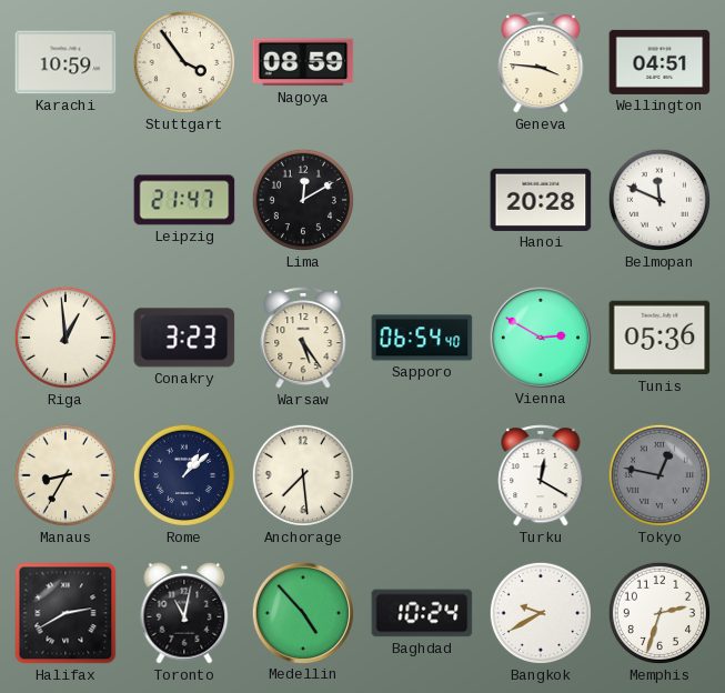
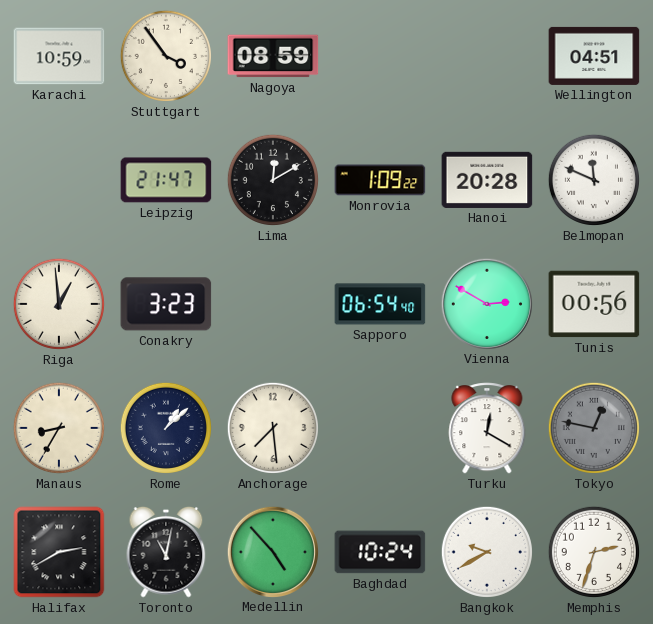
Geneva: 3:46 -> none (541, 62)
Monrovia: none -> 1:09 (380, 180)
Warsaw: 5:24 -> none (303, 338)
Tunis: 05:36 -> 00:56 (594, 304)
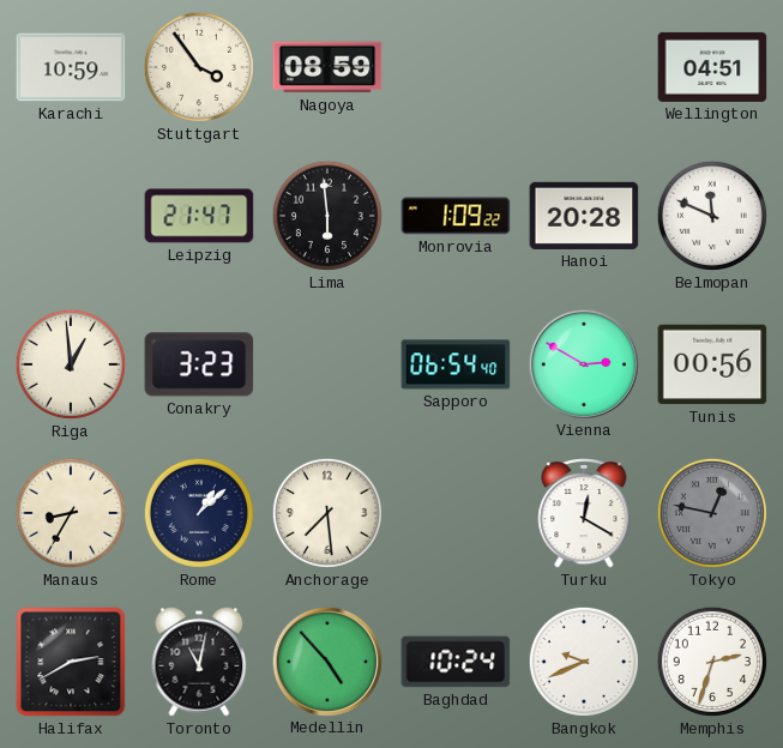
Lima: 12:10 -> 5:59 (327, 216)
Bangkok: 9:40 -> 9:41 (584, 662)
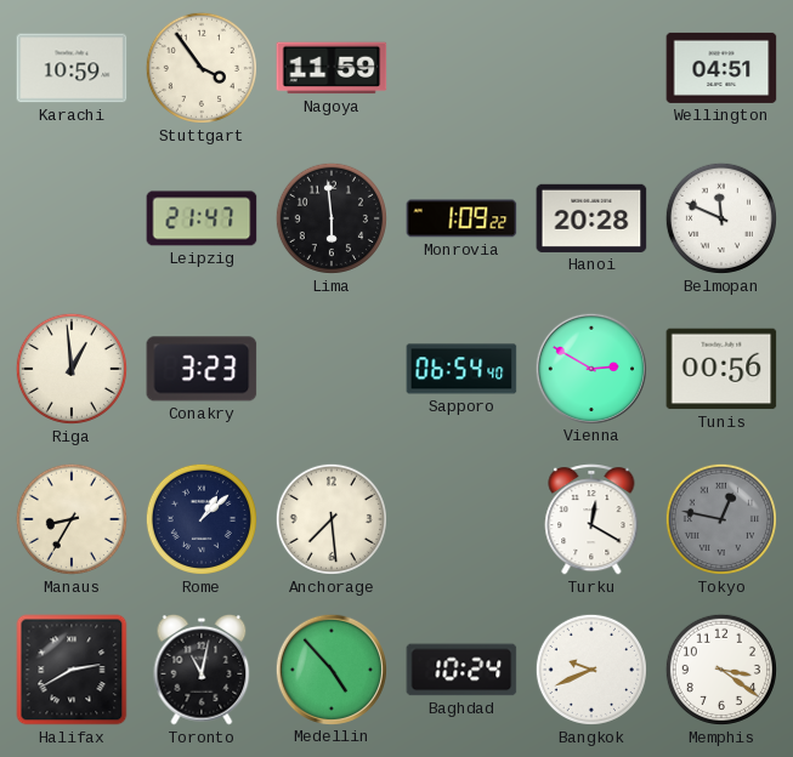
Nagoya: 08:59 -> 11:59 (332, 68)
Memphis: 2:33 -> 3:21 (721, 670)
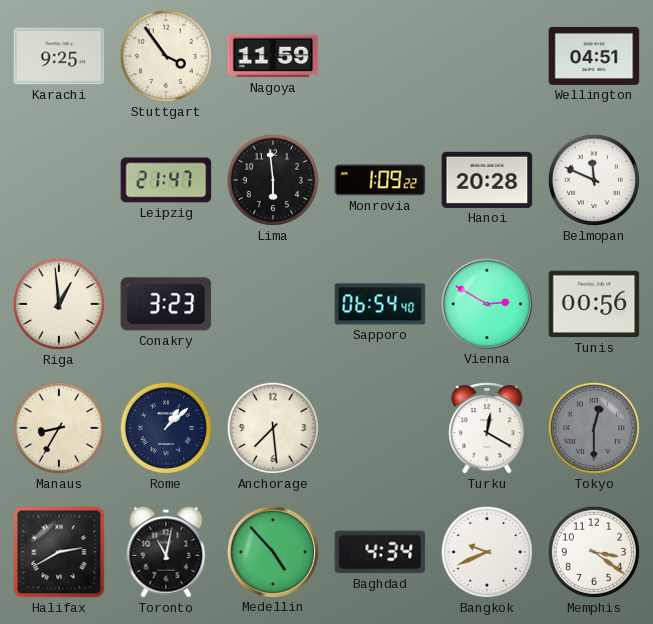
Karachi: 10:59 -> 9:25 (59, 56)
Tokyo: 12:47 -> 12:30 (594, 428)
Baghdad: 10:24 -> 4:34 (380, 552)
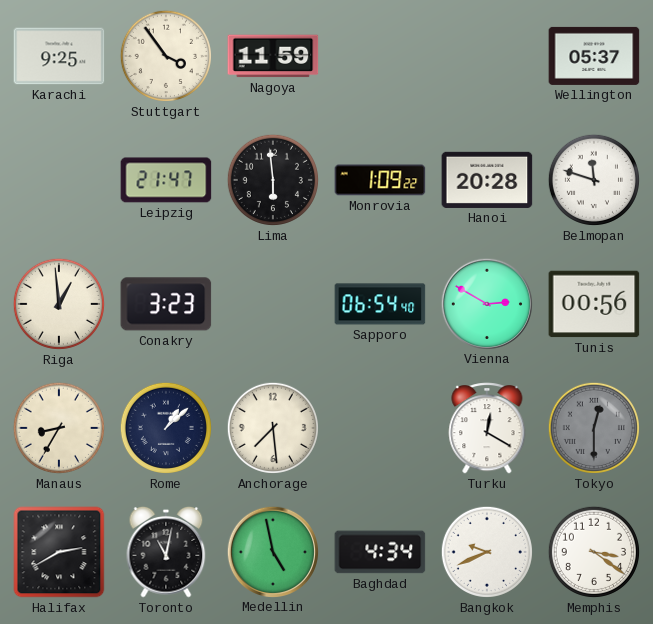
Wellington: 04:51 -> 05:37 (594, 56)
Belmopan: 11:49 -> 11:48 (594, 180)
Medellin: 4:53 -> 4:58 (272, 551)
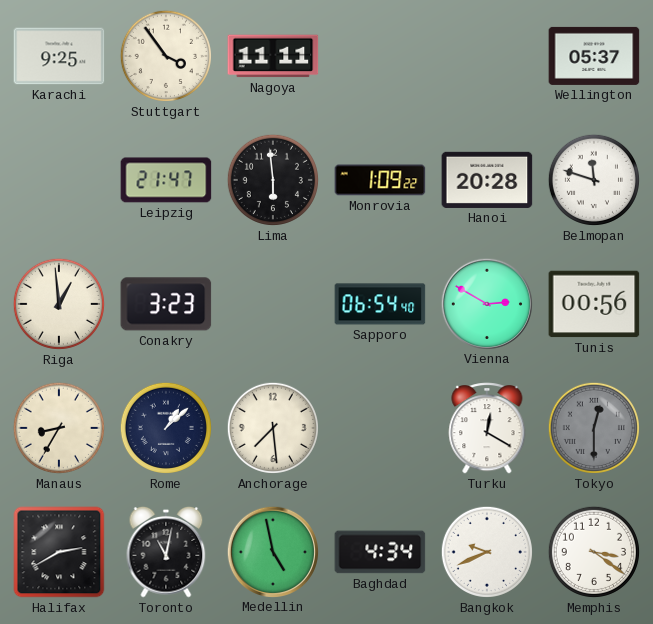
Nagoya: 11:59 -> 11:11 (273, 56)
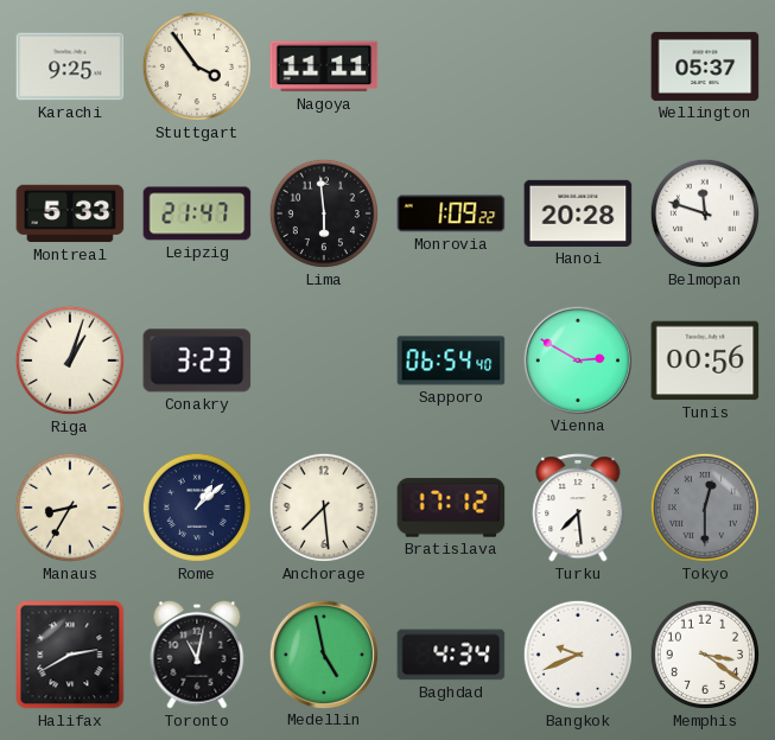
Montreal: none -> 5:33 (70, 213)
Riga: 12:59 -> 1:03 (70, 361)
Bratislava: none -> 17:12 (451, 508)
Turku: 12:20 -> 7:29 (578, 508)
